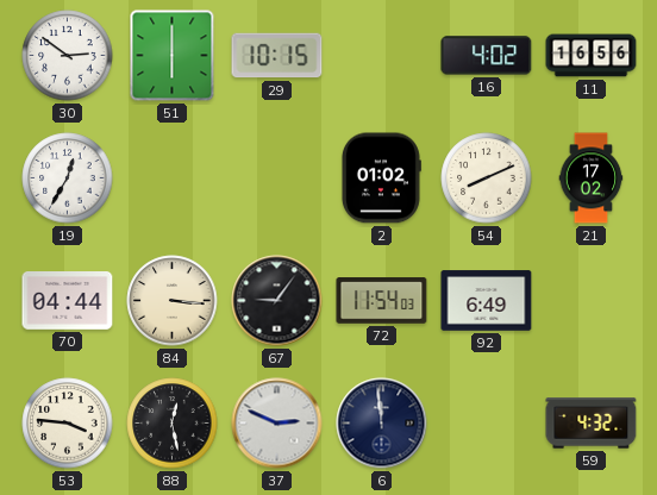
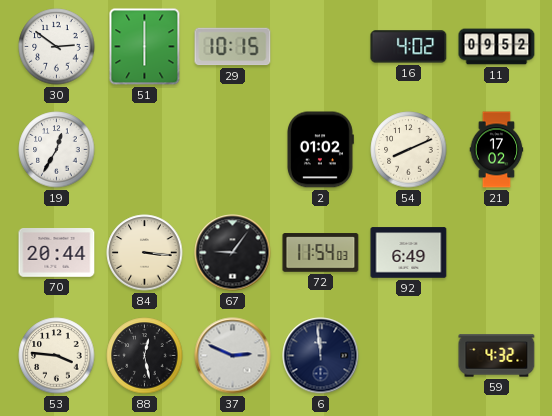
11: 16:56 -> 09:52 (497, 47)
70: 04:44 -> 20:44 (57, 253)
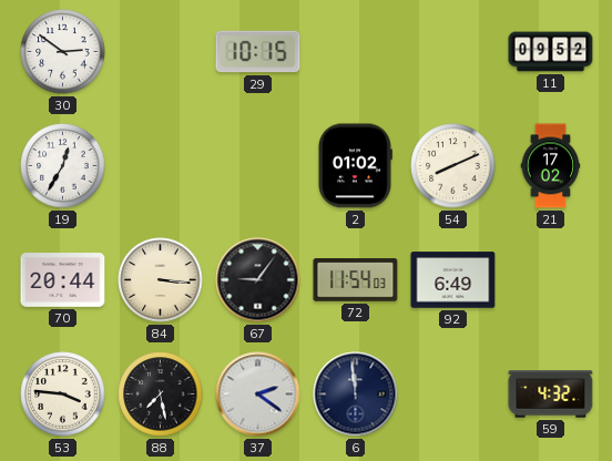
51: 6:00 -> none (145, 47)
16: 4:02 -> none (409, 47)
88: 12:28 -> 7:28 (161, 395)
37: 2:49 -> 2:21 (258, 395)
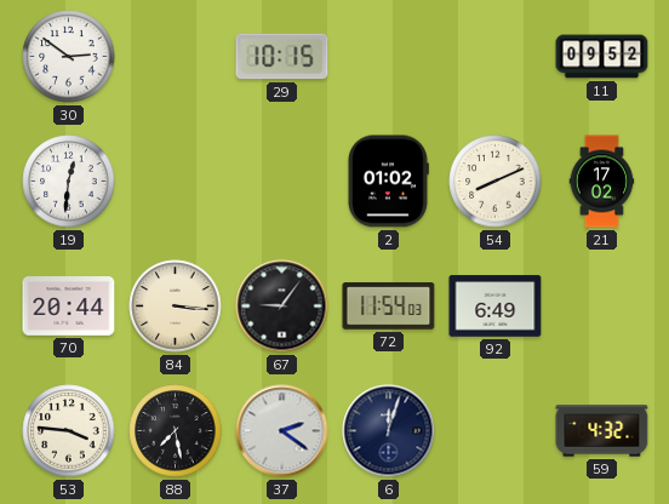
19: 12:35 -> 12:31 (69, 182)
6: 11:59 -> 12:03 (389, 431)
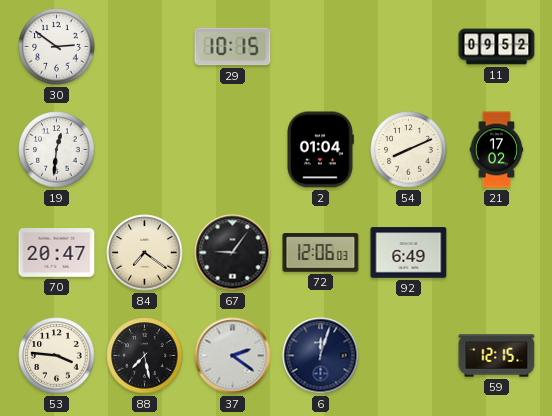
2: 01:02 -> 01:04 (320, 150)
70: 20:44 -> 20:47 (57, 253)
84: 3:16 -> 7:21 (145, 253)
72: 11:54 -> 12:06 (321, 253)
59: 4:32 -> 12:15 (497, 356)
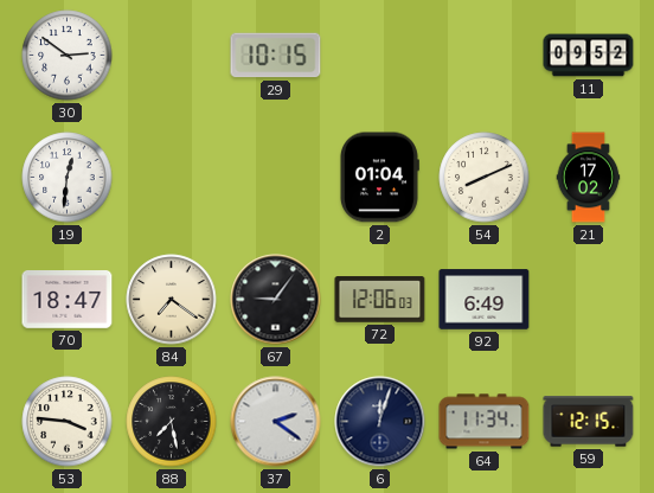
70: 20:47 -> 18:47 (68, 300)
64: none -> 11:34 (485, 422)
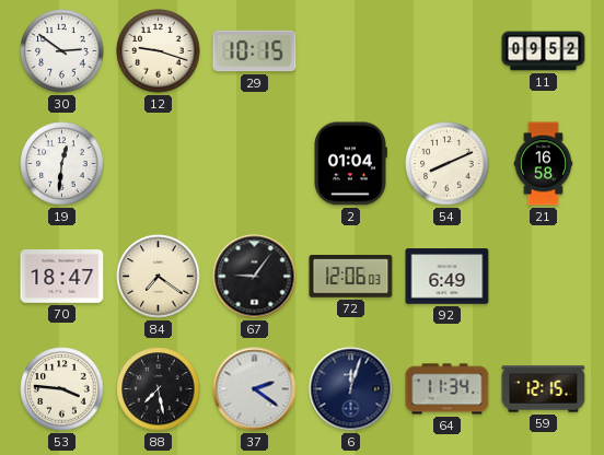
12: none -> 9:18 (159, 51)
21: 17:02 -> 16:58 (544, 164)
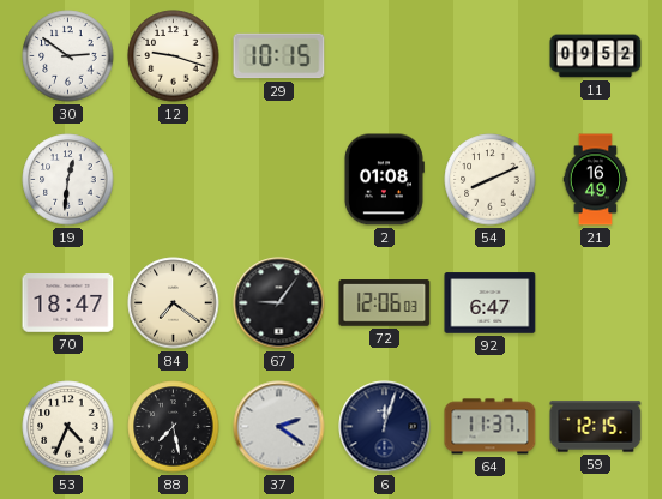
2: 01:04 -> 01:08 (384, 180)
21: 16:58 -> 16:49 (596, 180)
92: 6:49 -> 6:47 (491, 303)
53: 3:46 -> 4:34 (68, 427)
64: 11:34 -> 11:37 (491, 427)
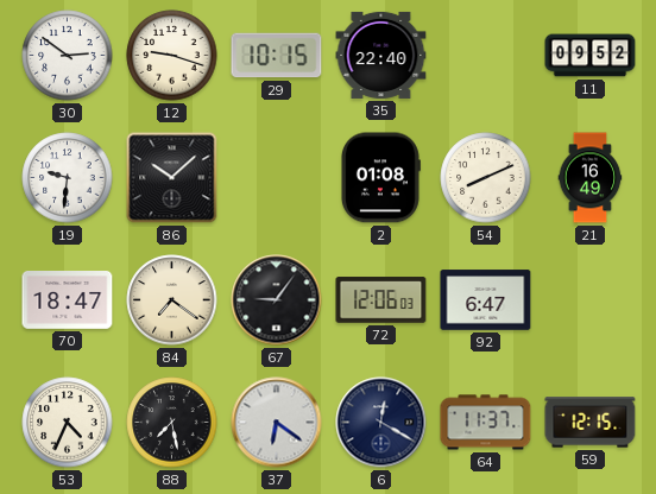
35: none -> 22:40 (381, 55)
19: 12:31 -> 9:31 (68, 178)
86: none -> 10:08 (172, 178)
37: 2:21 -> 6:21 (277, 423)
6: 12:03 -> 12:20 (381, 423)
